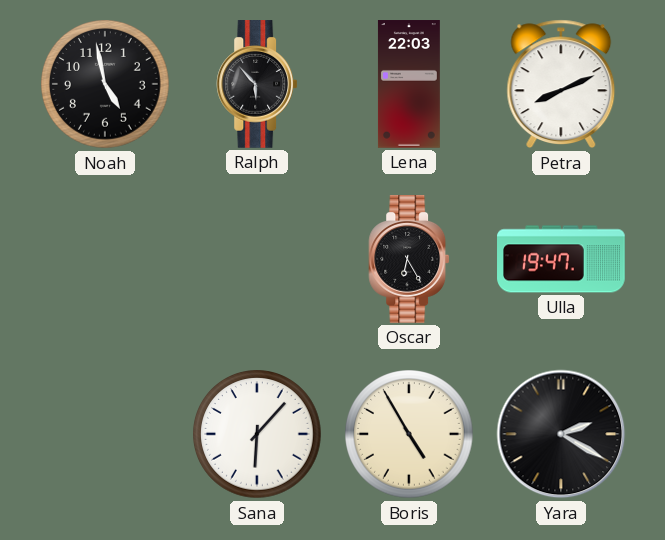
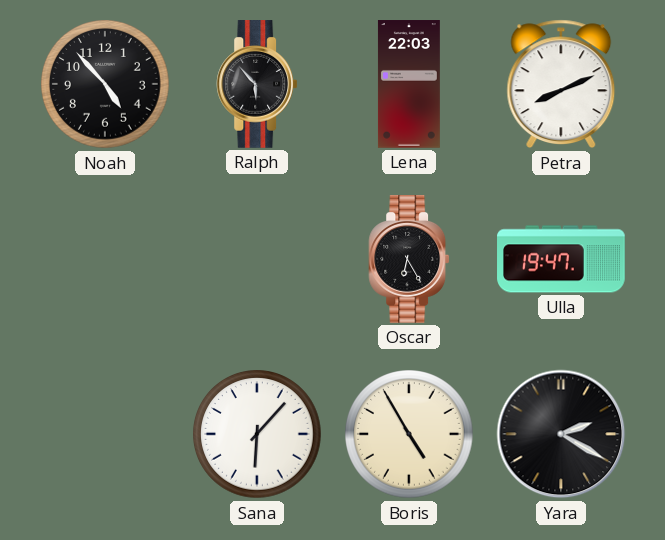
Noah: 4:58 -> 4:53 (105, 84)
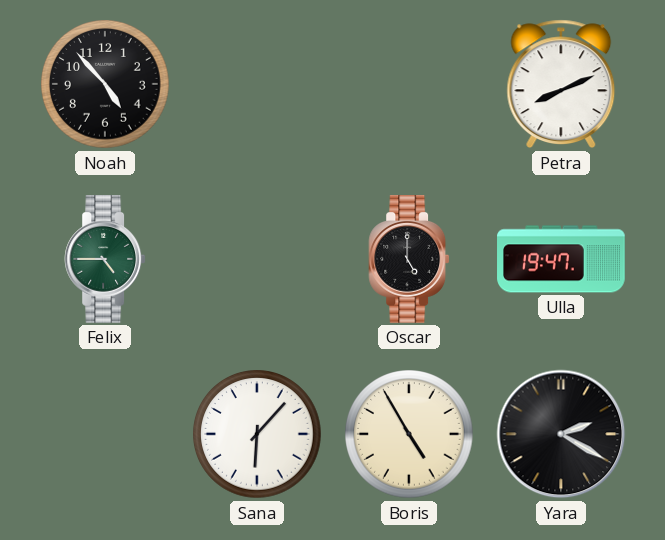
Ralph: 5:53 -> none (257, 85)
Lena: 22:03 -> none (409, 84)
Felix: none -> 4:45 (105, 260)
Oscar: 6:25 -> 5:00 (409, 260)
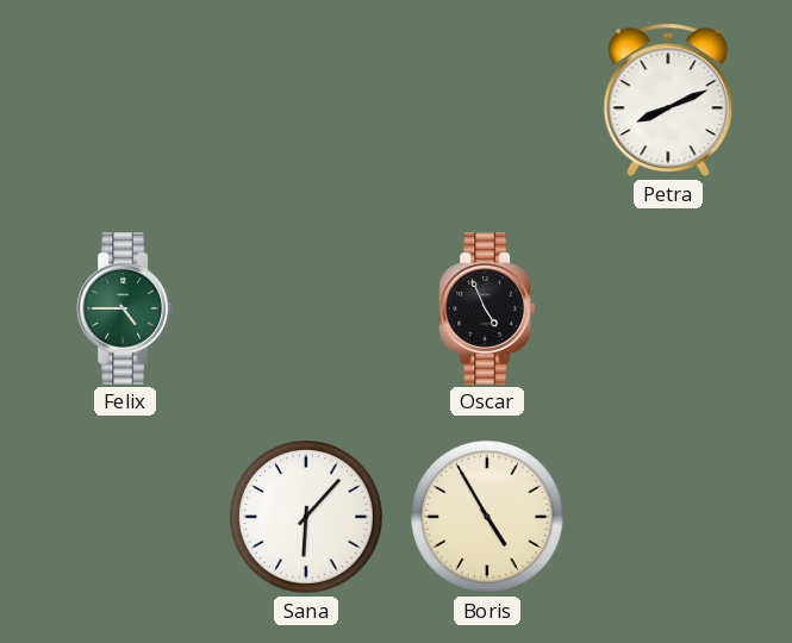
Noah: 4:53 -> none (105, 84)
Oscar: 5:00 -> 4:56 (487, 310)
Ulla: 19:47 -> none (561, 259)
Yara: 2:20 -> none (561, 434)
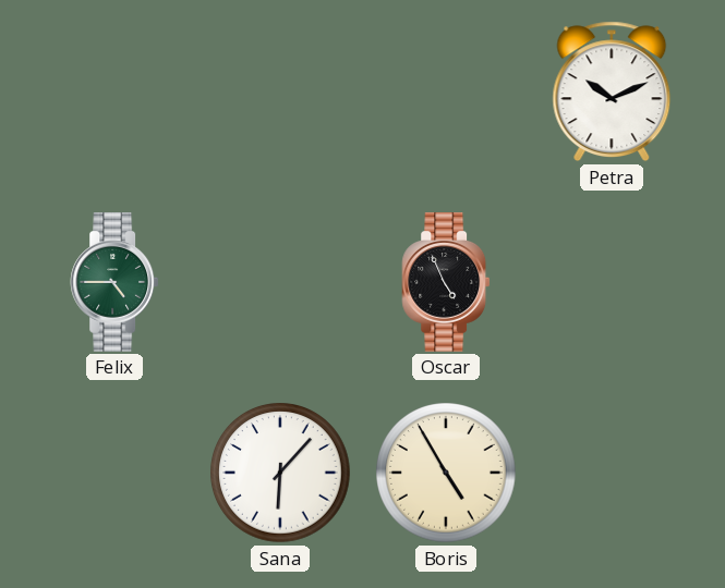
Petra: 8:11 -> 10:11 (612, 91)
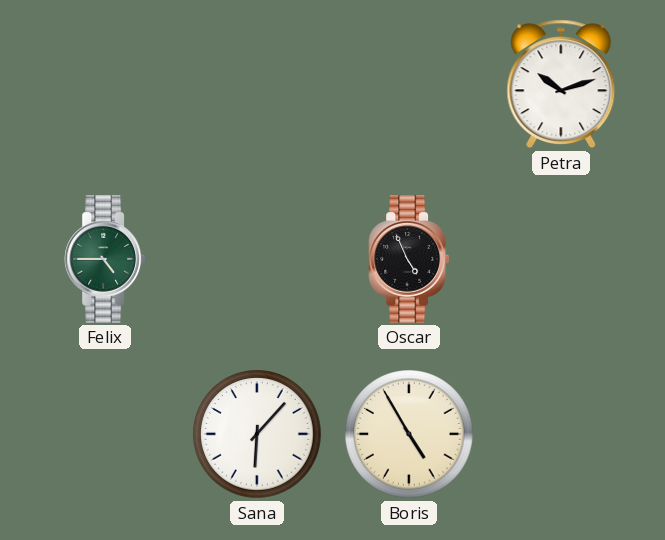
Petra: 10:11 -> 10:12 (561, 84)
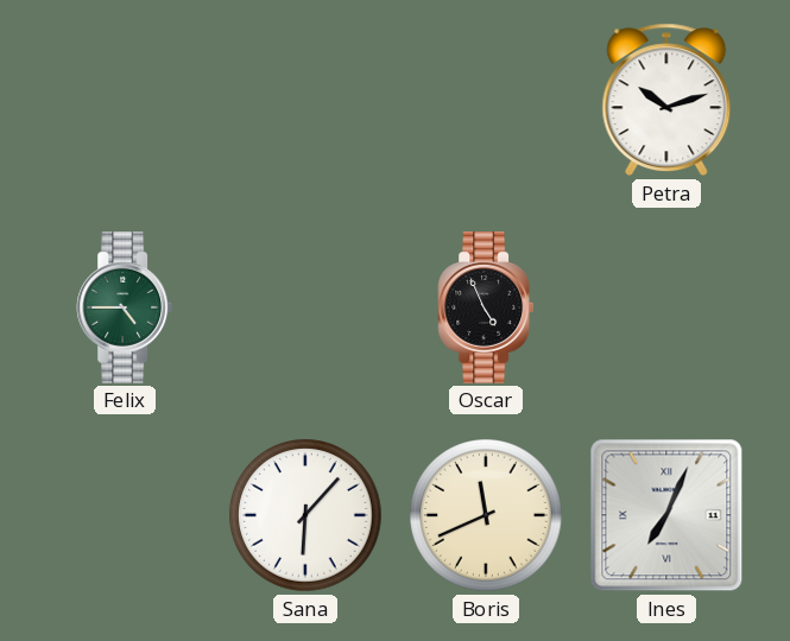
Boris: 4:55 -> 11:41 (486, 515)
Ines: none -> 7:04 (666, 515)
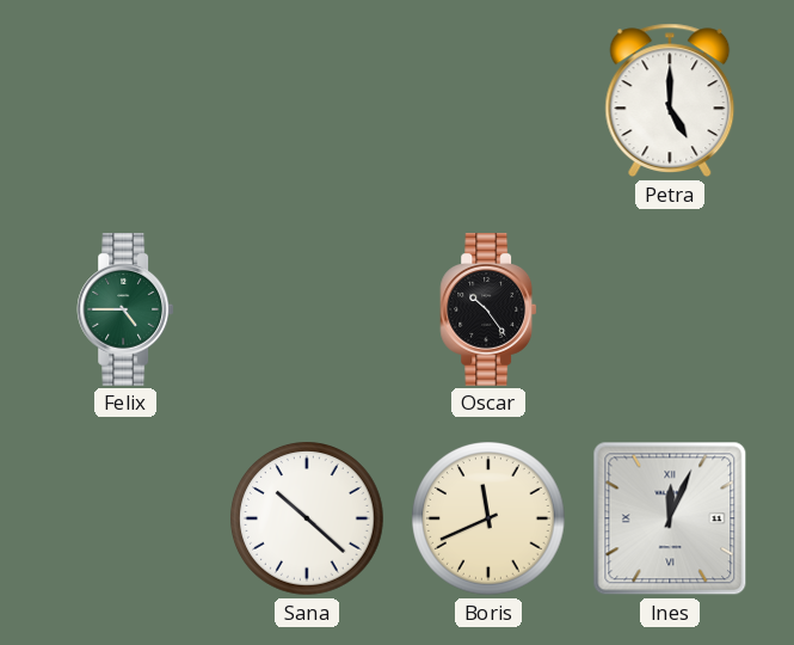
Petra: 10:12 -> 5:00 (670, 100)
Oscar: 4:56 -> 10:24 (488, 311)
Sana: 6:07 -> 10:22 (307, 518)
Ines: 7:04 -> 12:04 (670, 518)
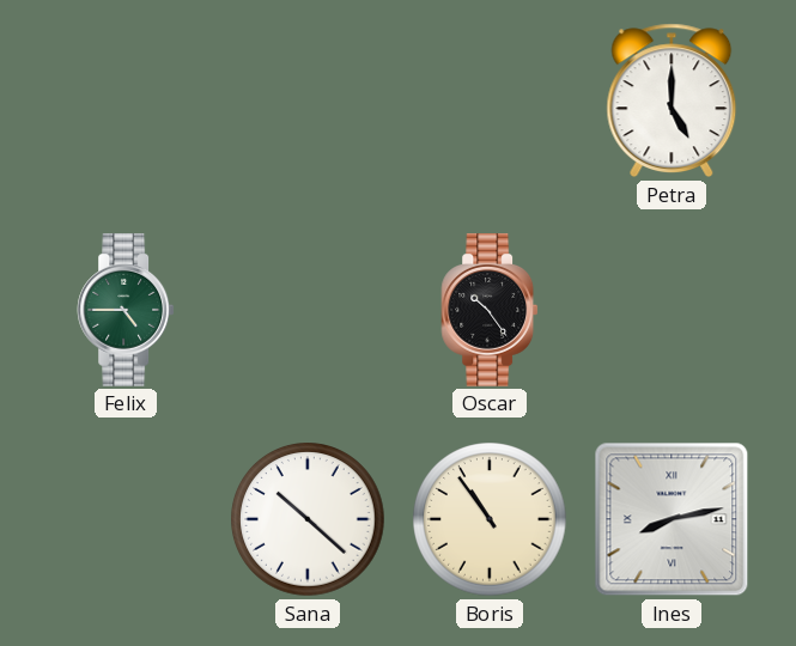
Boris: 11:41 -> 10:54 (490, 519)
Ines: 12:04 -> 8:13 (672, 519)
